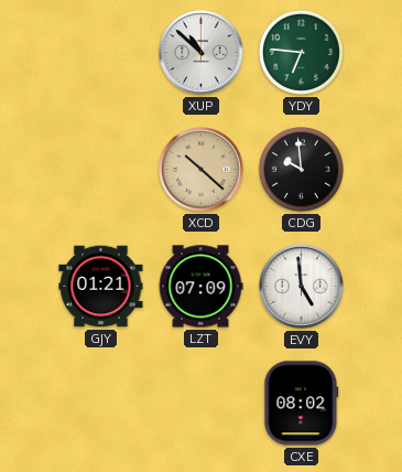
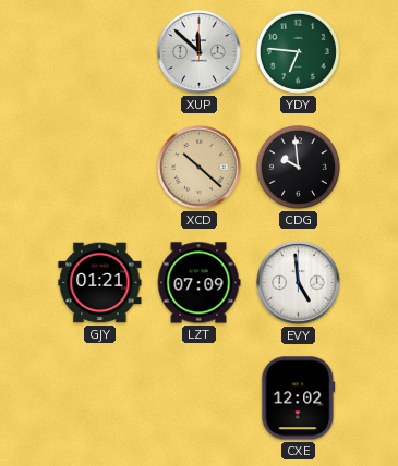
XUP: 10:52 -> 11:52 (200, 52)
CXE: 08:02 -> 12:02 (299, 398)
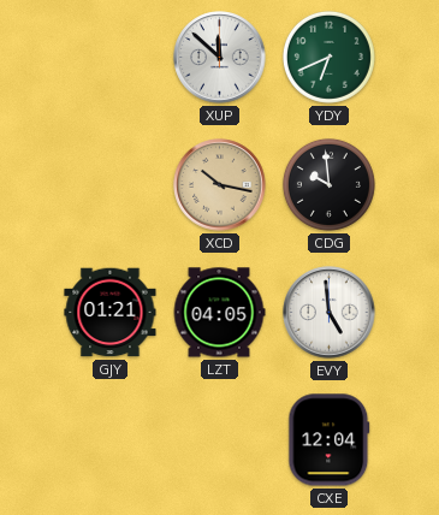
YDY: 6:46 -> 6:41 (328, 57)
XCD: 10:22 -> 10:17 (220, 185)
LZT: 07:09 -> 04:05 (219, 313)
CXE: 12:02 -> 12:04 (330, 440)
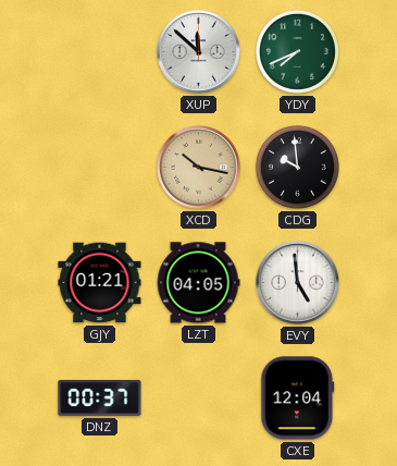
YDY: 6:41 -> 7:41 (297, 51)
DNZ: none -> 00:37 (100, 397)
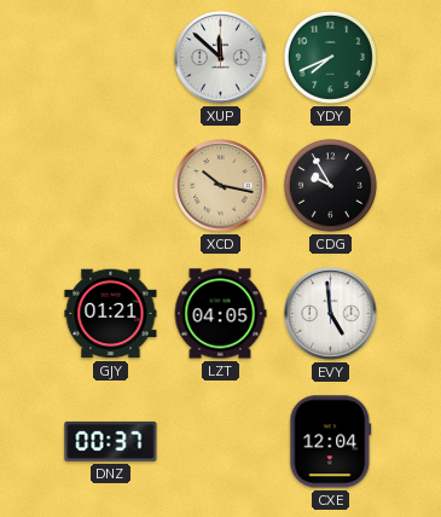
CDG: 9:59 -> 9:55 (330, 185)
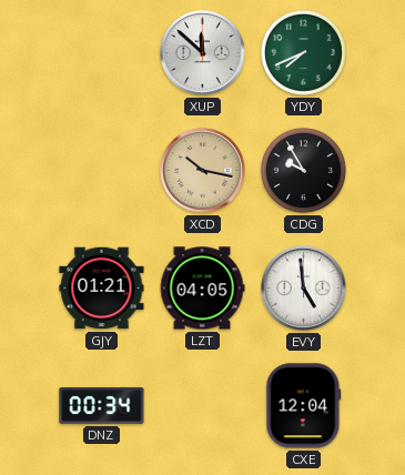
DNZ: 00:37 -> 00:34 (102, 405)
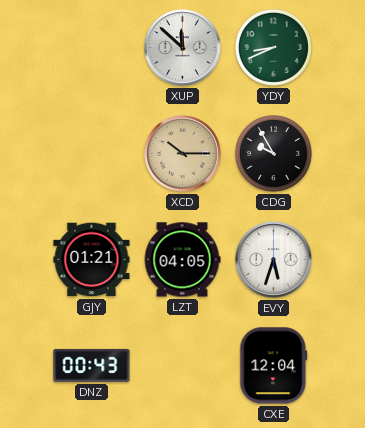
YDY: 7:41 -> 8:41 (273, 47)
XCD: 10:17 -> 10:15 (183, 154)
EVY: 4:59 -> 5:33 (274, 260)
DNZ: 00:34 -> 00:43 (92, 365)
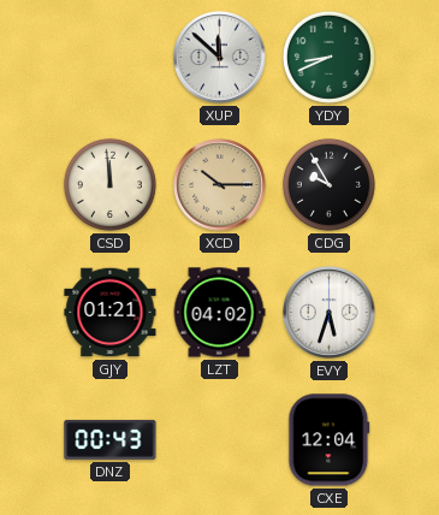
CSD: none -> 11:59 (109, 184)
LZT: 04:05 -> 04:02 (219, 313)
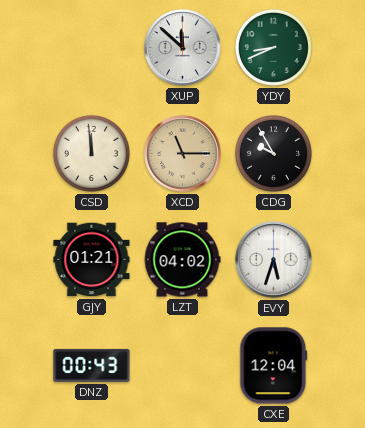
XCD: 10:15 -> 11:15 (183, 154)
